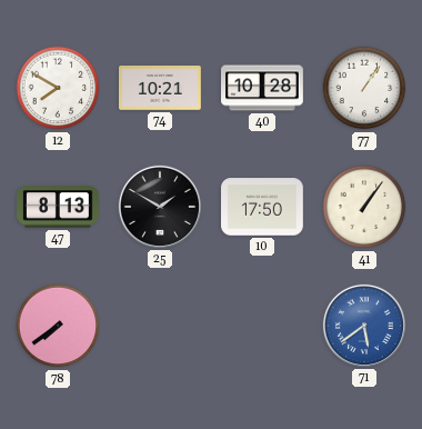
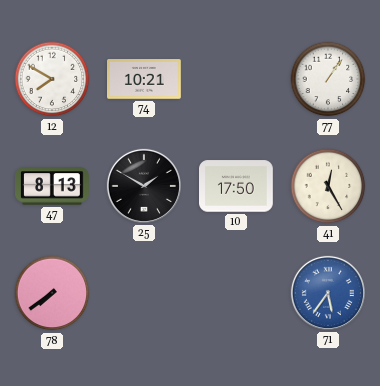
40: 10:28 -> none (262, 88)
41: 1:06 -> 12:25 (328, 186)
71: 5:39 -> 5:36 (328, 293)
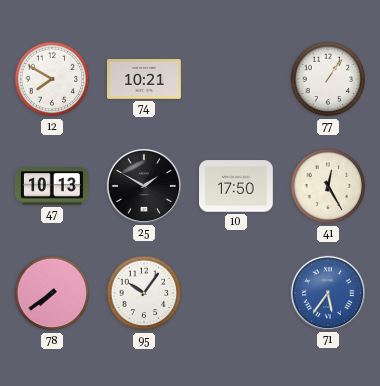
47: 8:13 -> 10:13 (53, 186)
95: none -> 10:06 (144, 293)
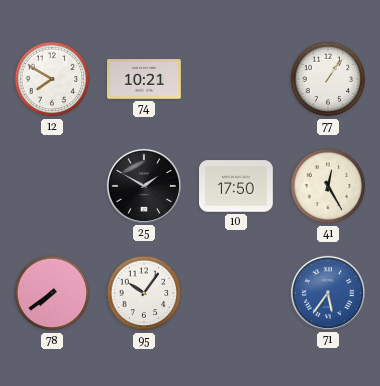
47: 10:13 -> none (53, 186)
